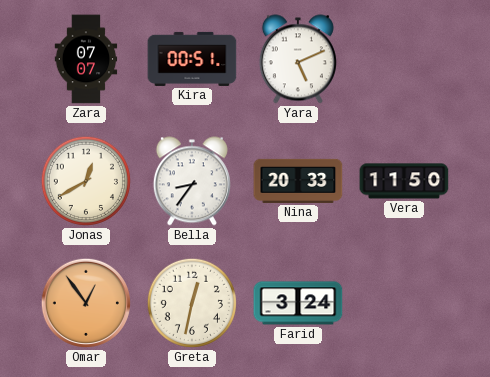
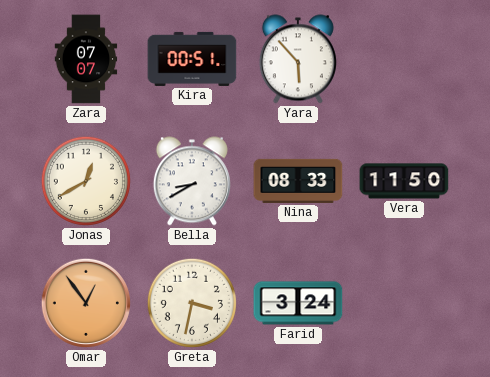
Yara: 5:11 -> 5:53 (298, 59)
Bella: 8:36 -> 8:40 (192, 181)
Nina: 20:33 -> 08:33 (298, 181)
Greta: 12:32 -> 3:32 (192, 303)
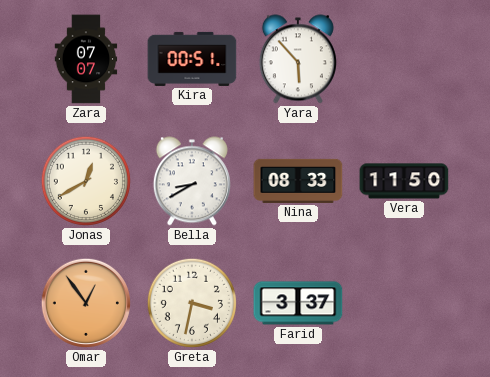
Farid: 3:24 -> 3:37 (298, 303)
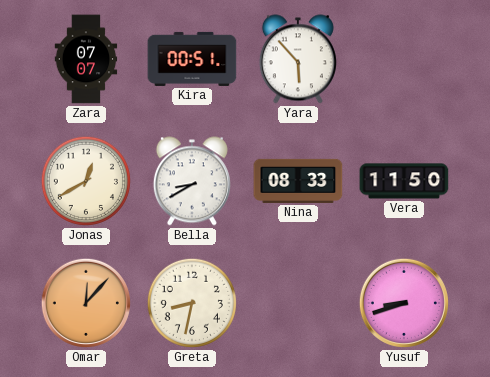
Omar: 12:54 -> 12:07 (86, 303)
Greta: 3:32 -> 8:32 (192, 303)
Farid: 3:37 -> none (298, 303)
Yusuf: none -> 8:42 (404, 303)
